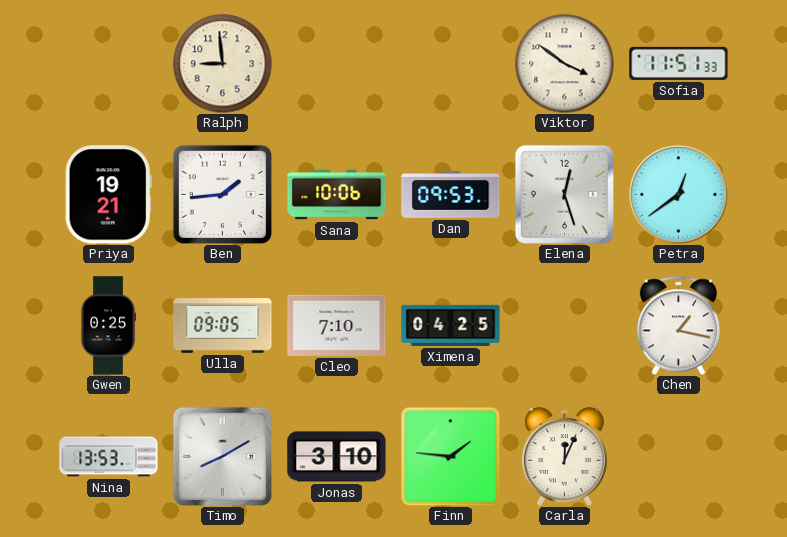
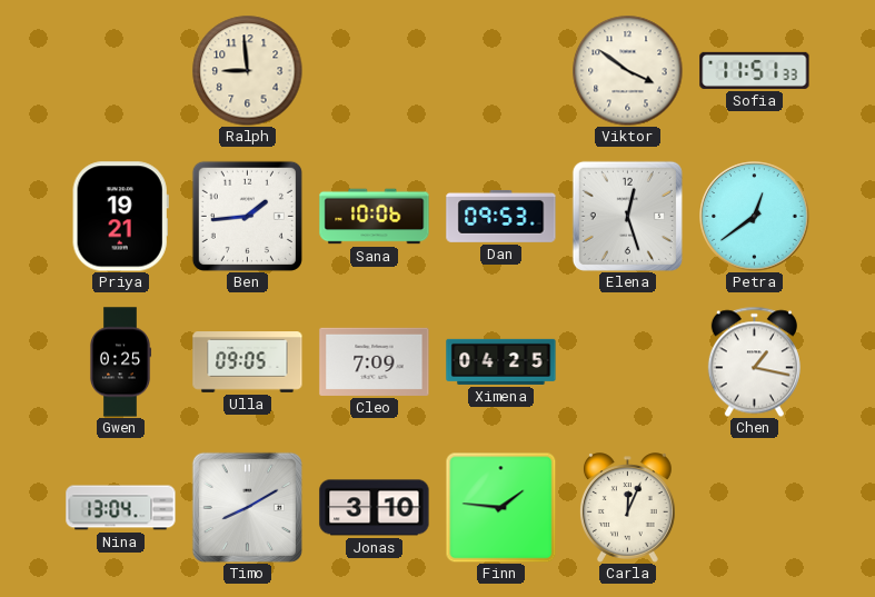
Cleo: 7:10 -> 7:09 (375, 361)
Nina: 13:53 -> 13:04 (121, 508)
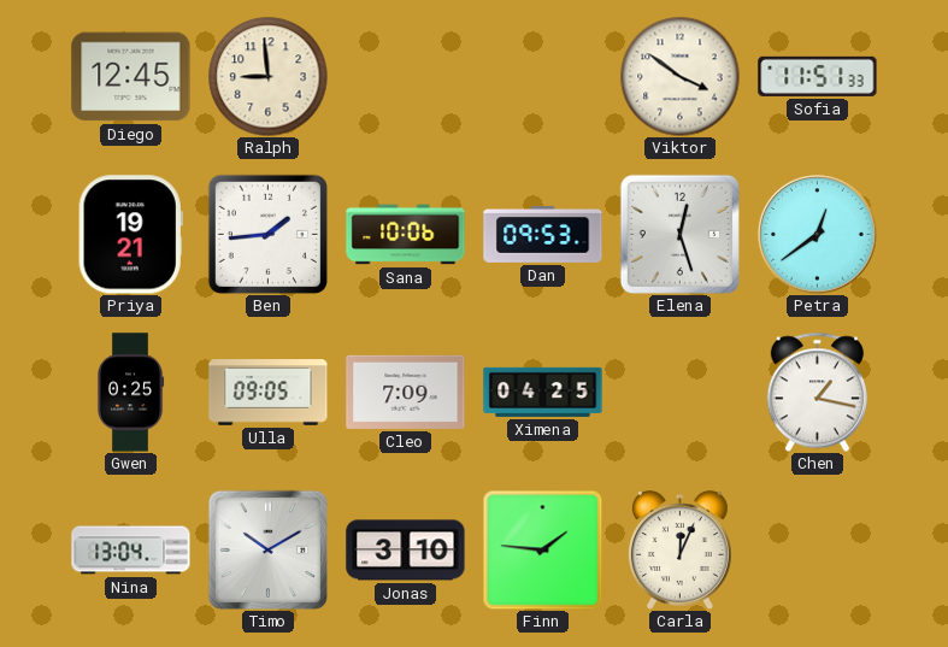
Diego: none -> 12:45 (131, 77)
Timo: 8:10 -> 10:10 (267, 549)
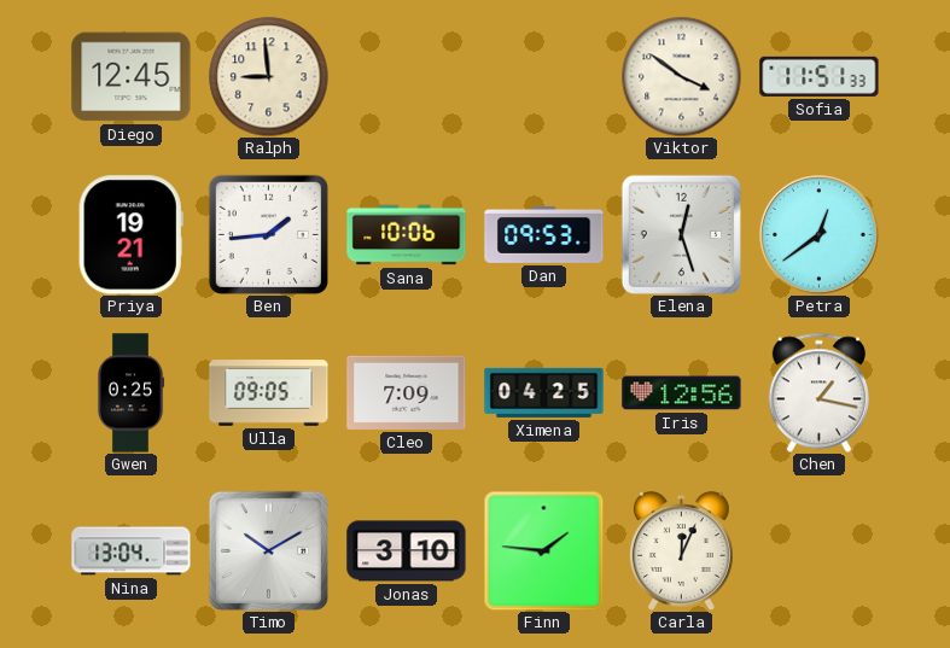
Iris: none -> 12:56 (682, 393)
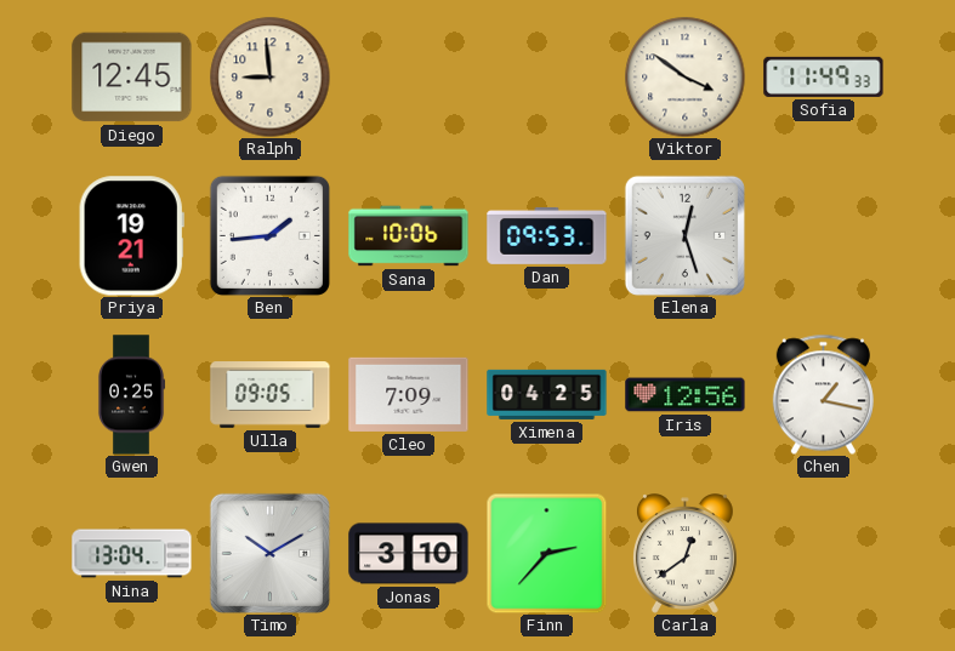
Sofia: 11:51 -> 11:49 (824, 76)
Petra: 12:39 -> none (820, 235)
Finn: 1:46 -> 2:37 (546, 553)
Carla: 12:04 -> 12:39 (684, 554)
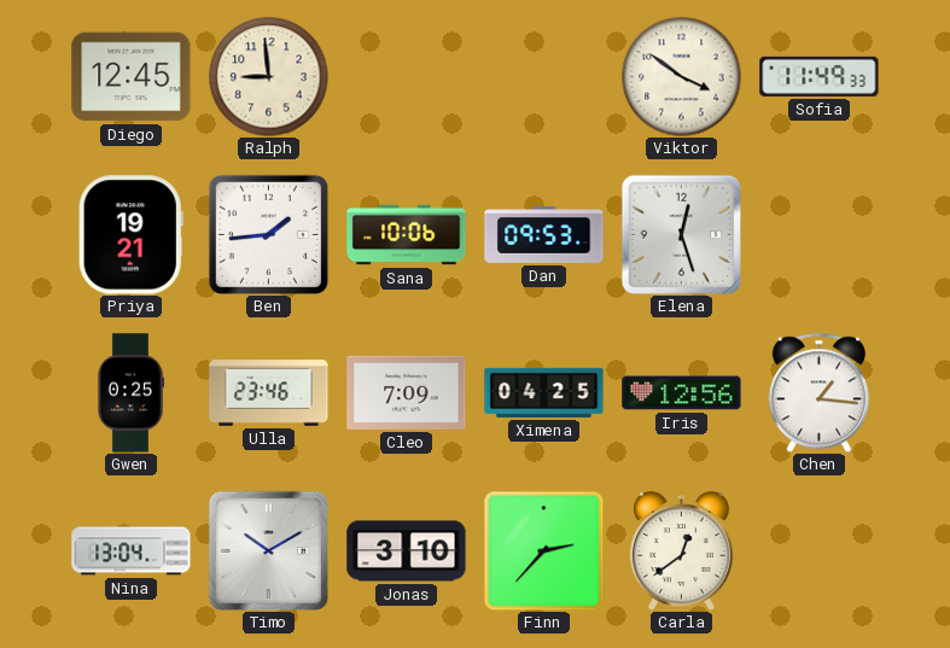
Ulla: 09:05 -> 23:46 (269, 393)
Chen: 1:17 -> 1:16 (818, 392)
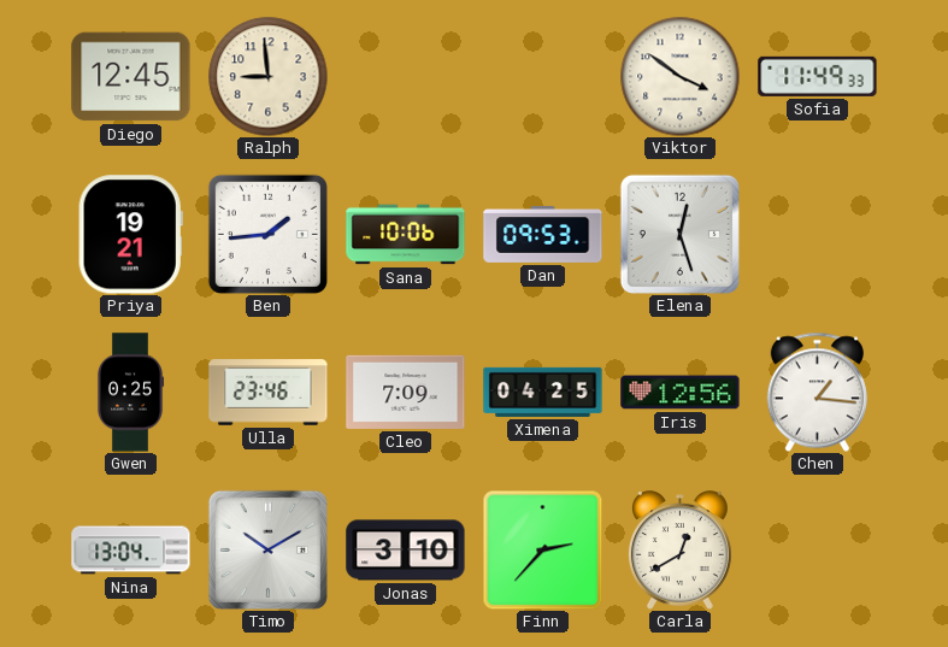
Carla: 12:39 -> 12:40 (679, 551)
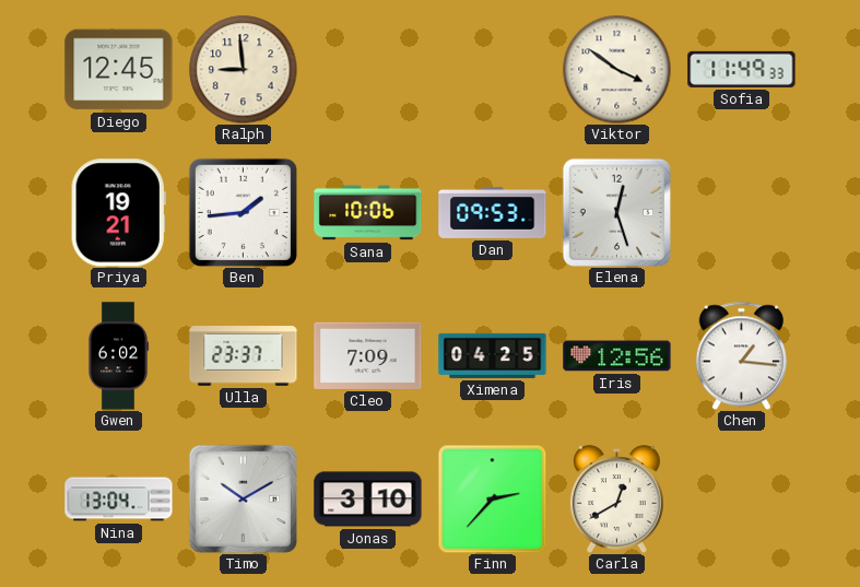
Gwen: 0:25 -> 6:02 (118, 356)
Ulla: 23:46 -> 23:37 (244, 356)
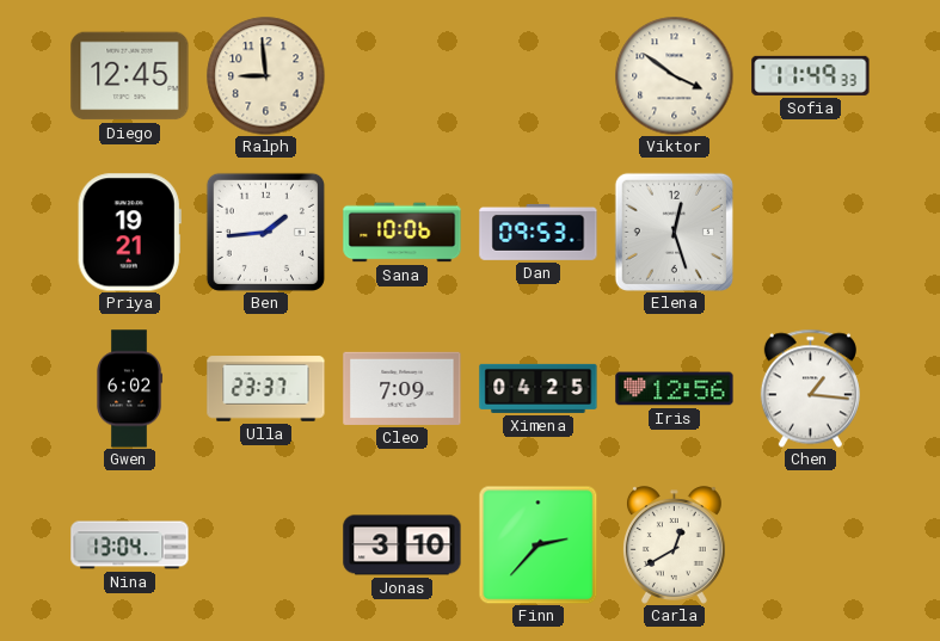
Timo: 10:10 -> none (243, 498)
